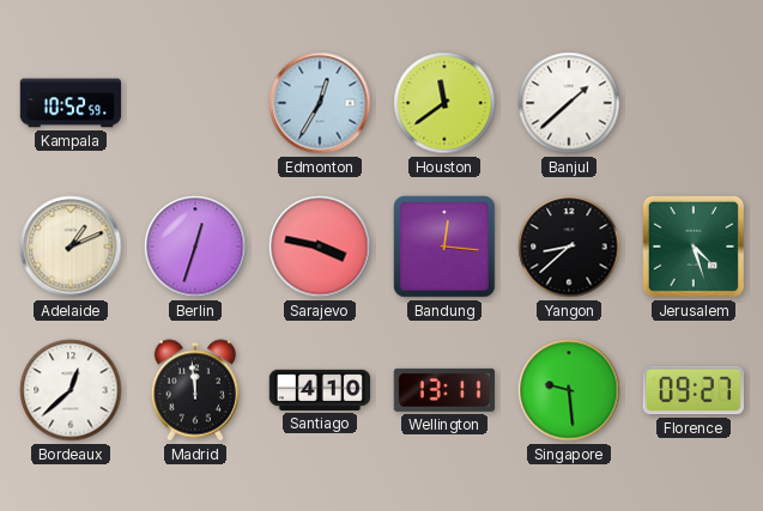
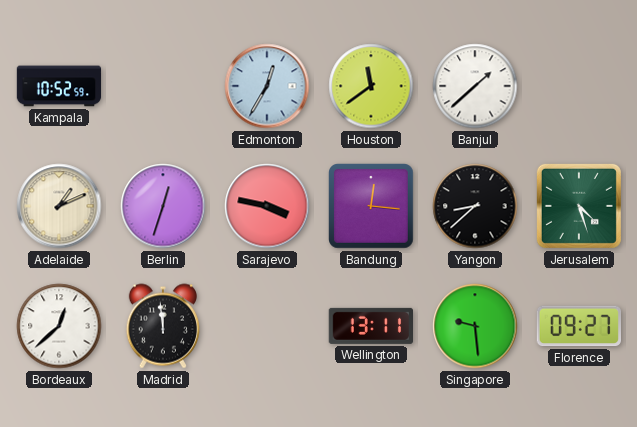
Santiago: 4:10 -> none (320, 390)
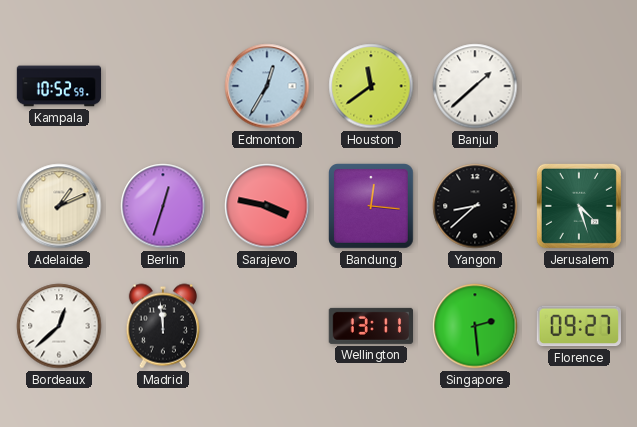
Singapore: 9:29 -> 2:29 (475, 326)
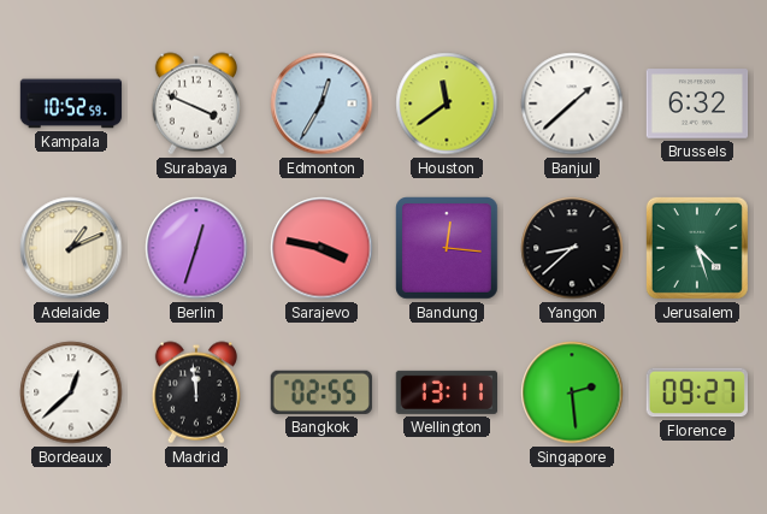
Surabaya: none -> 3:49 (195, 104)
Brussels: none -> 6:32 (697, 104)
Bangkok: none -> 02:55 (321, 392)
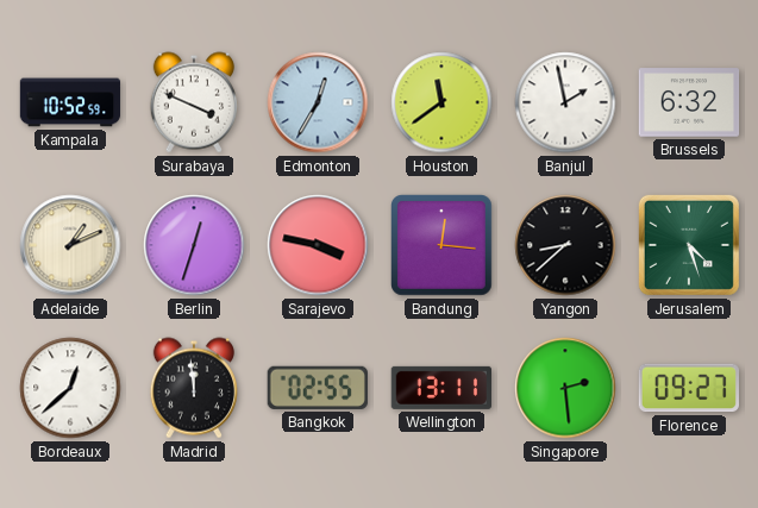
Banjul: 1:38 -> 1:58 (565, 102)
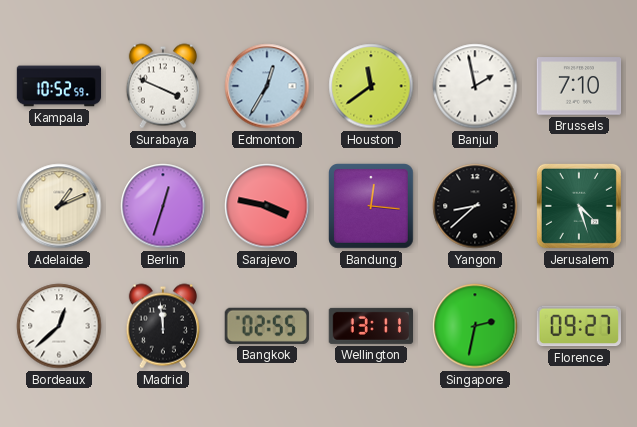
Brussels: 6:32 -> 7:10 (579, 86)
Singapore: 2:29 -> 2:32 (475, 326)
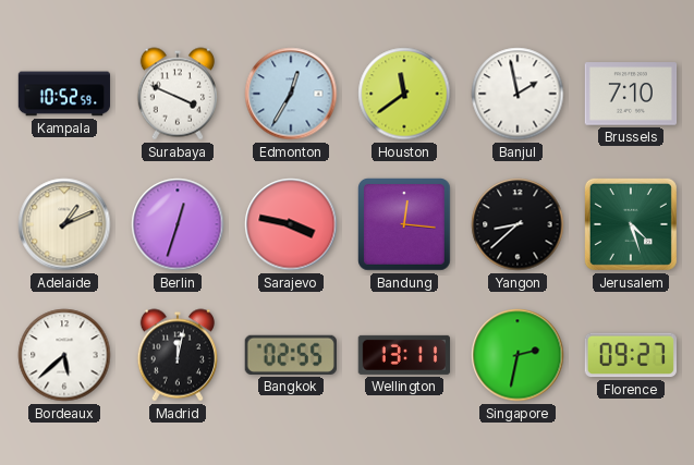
Bordeaux: 12:38 -> 5:38 (64, 355)
Madrid: 11:59 -> 12:02 (176, 355)
